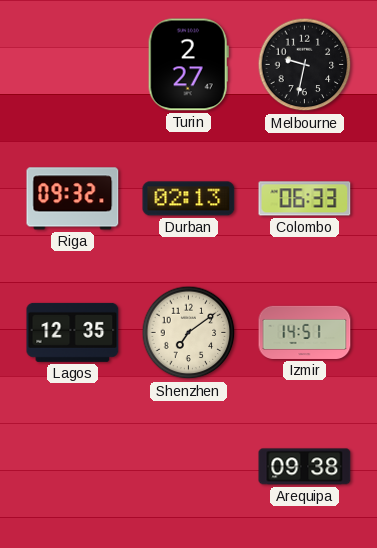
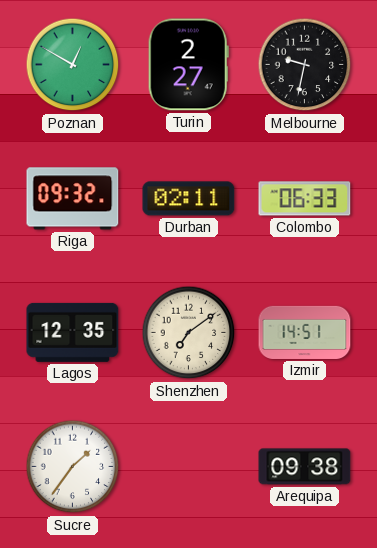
Poznan: none -> 12:50 (73, 65)
Durban: 02:13 -> 02:11 (189, 199)
Sucre: none -> 1:36 (73, 467)
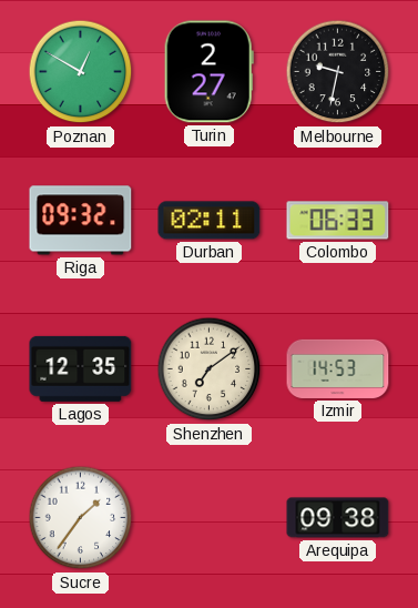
Izmir: 14:51 -> 14:53 (338, 368)
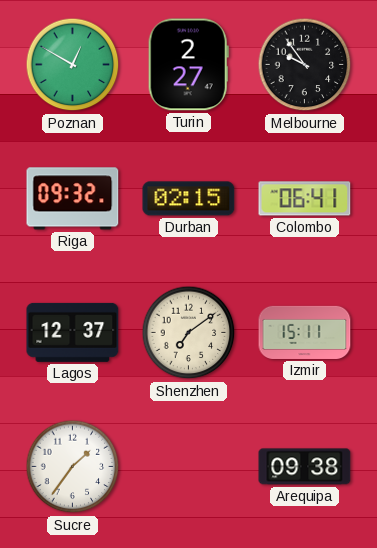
Melbourne: 9:32 -> 9:54 (305, 65)
Durban: 02:11 -> 02:15 (189, 199)
Colombo: 06:33 -> 06:41 (305, 199)
Lagos: 12:35 -> 12:37 (73, 332)
Izmir: 14:53 -> 15:11 (305, 332)
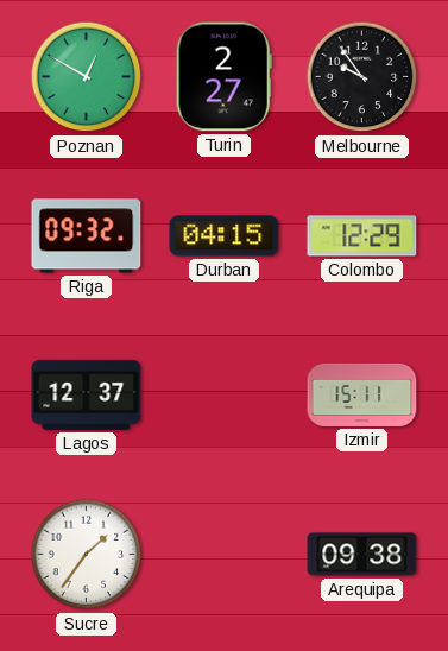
Durban: 02:15 -> 04:15 (225, 236)
Colombo: 06:41 -> 12:29 (362, 236)
Shenzhen: 7:09 -> none (189, 333)
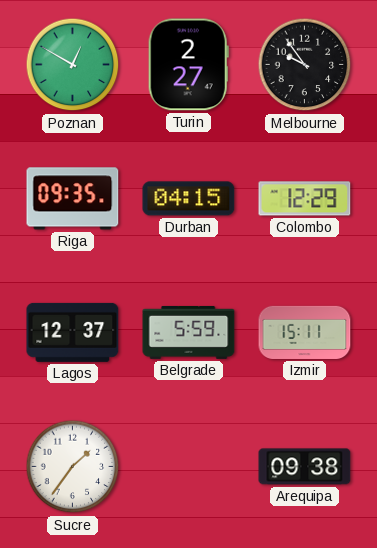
Riga: 09:32 -> 09:35 (73, 199)
Belgrade: none -> 5:59 (189, 332)
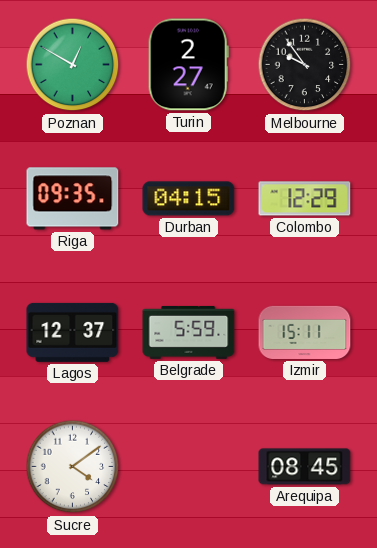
Sucre: 1:36 -> 4:09 (73, 467)
Arequipa: 09:38 -> 08:45 (305, 467)
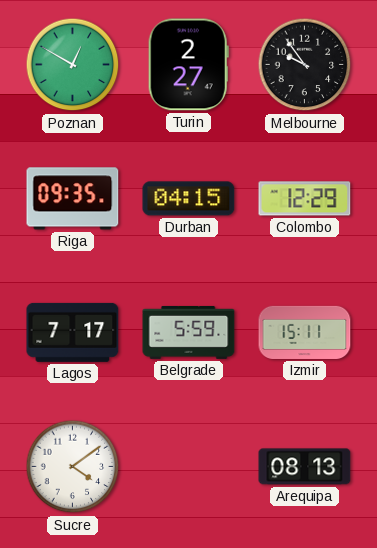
Lagos: 12:37 -> 7:17 (73, 332)
Arequipa: 08:45 -> 08:13 (305, 467)
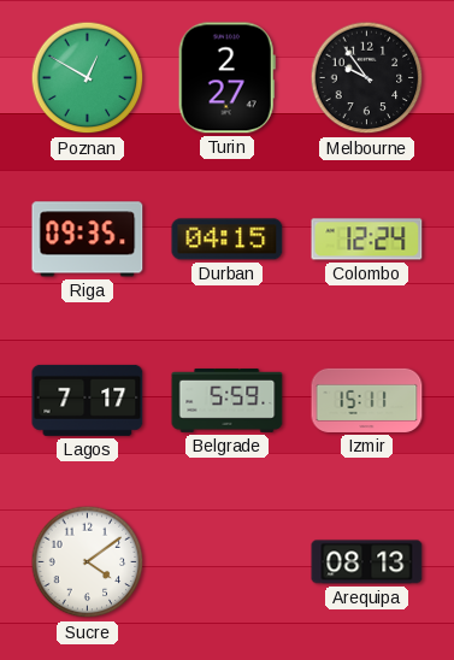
Colombo: 12:29 -> 12:24 (367, 240)
